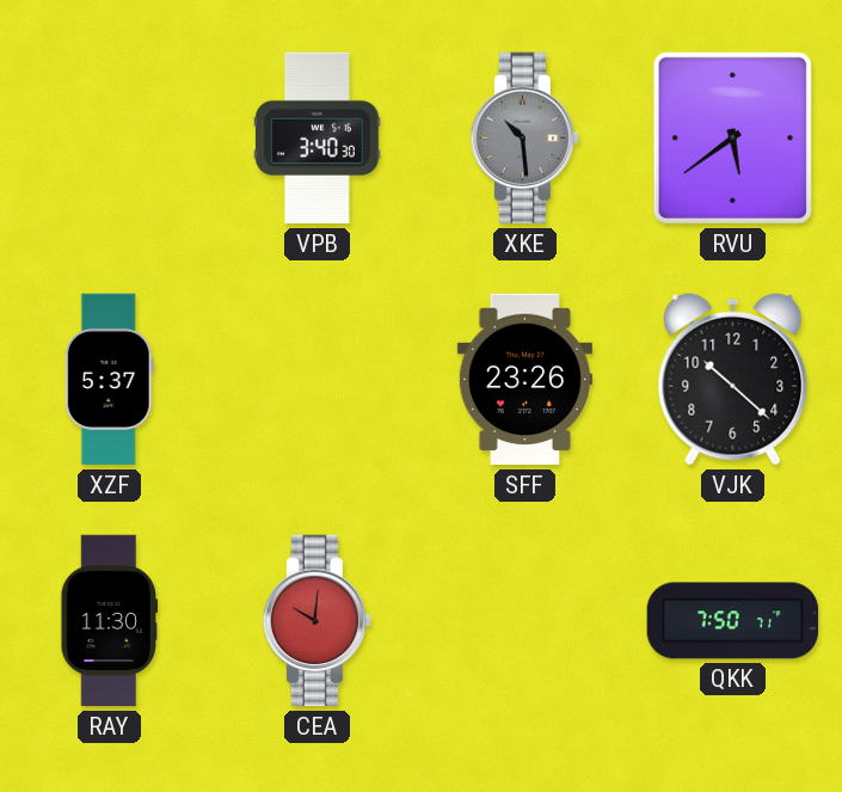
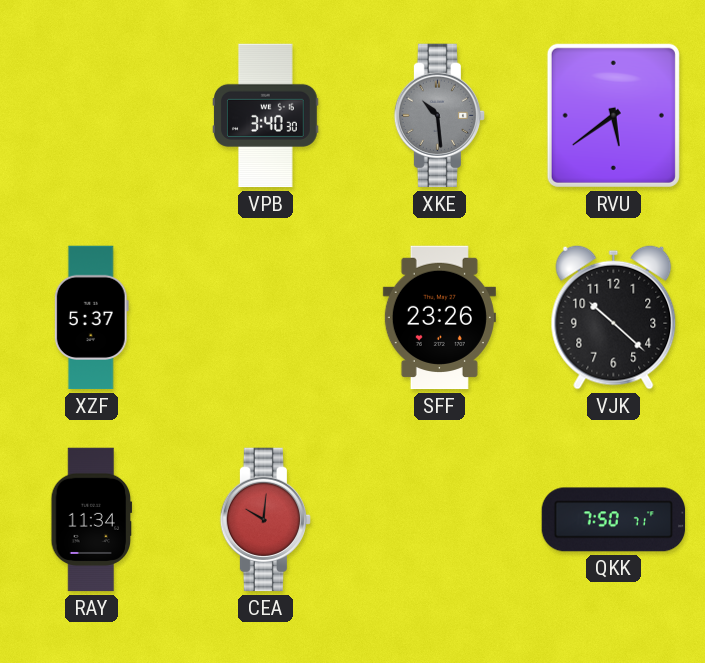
RAY: 11:30 -> 11:34 (92, 520)
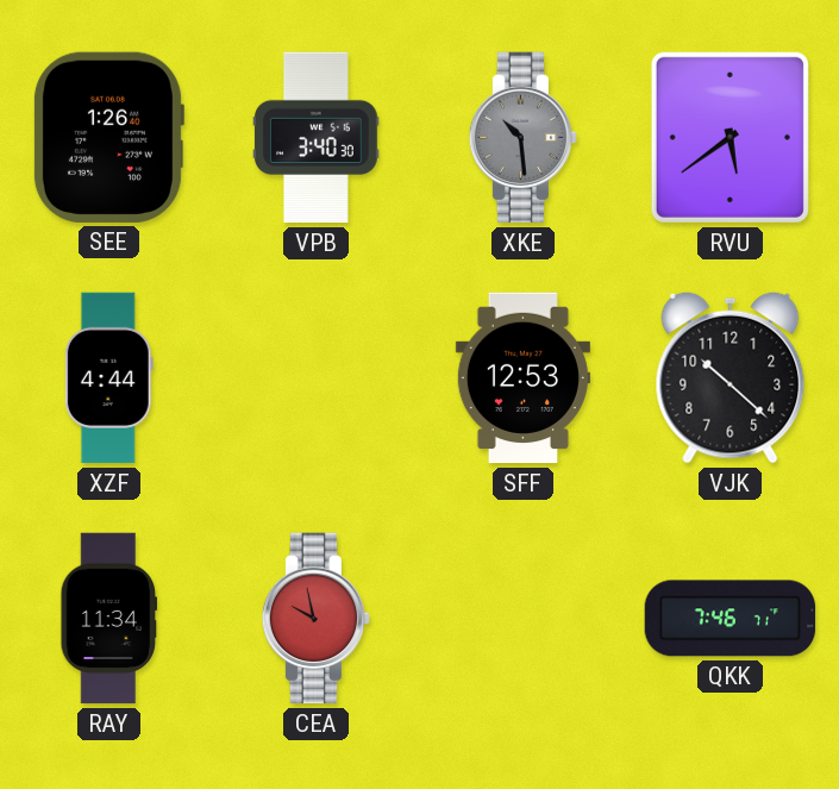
SEE: none -> 1:26 (108, 137)
XZF: 5:37 -> 4:44 (108, 378)
SFF: 23:26 -> 12:53 (522, 378)
CEA: 10:01 -> 9:58 (315, 619)
QKK: 7:50 -> 7:46 (731, 619)
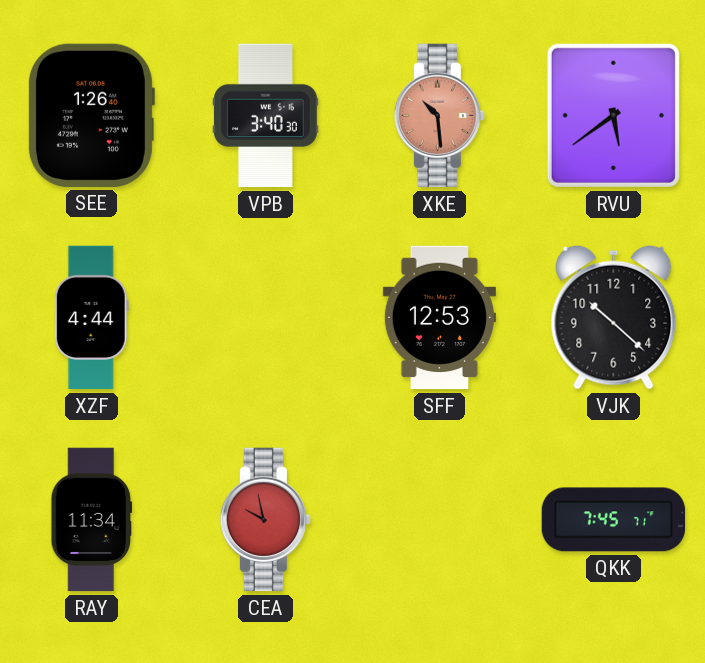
XKE dial: grey -> salmon (439, 116)
QKK: 7:46 -> 7:45 (614, 520)
